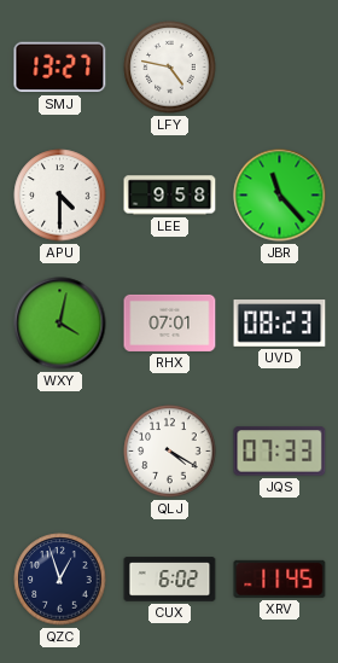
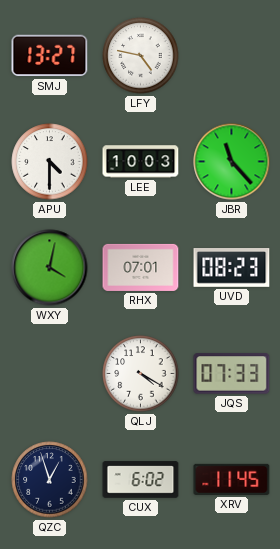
LEE: 9:58 -> 10:03 (141, 162)
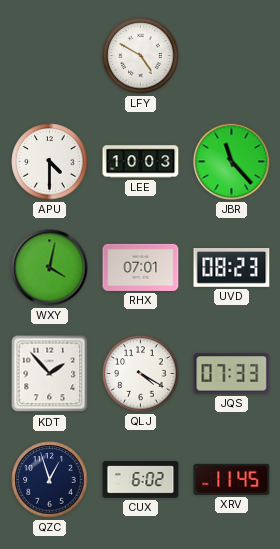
SMJ: 13:27 -> none (50, 56)
LFY: 4:47 -> 4:50 (141, 56)
KDT: none -> 1:53 (50, 374)
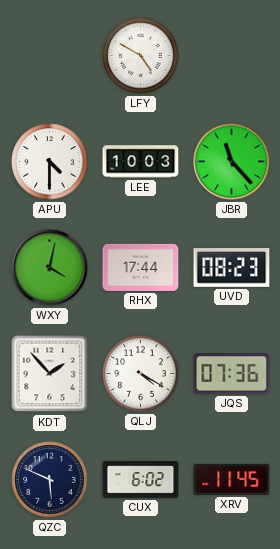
RHX: 07:01 -> 17:44 (141, 267)
JQS: 07:33 -> 07:36 (232, 374)
QZC: 12:57 -> 5:49 (50, 480)
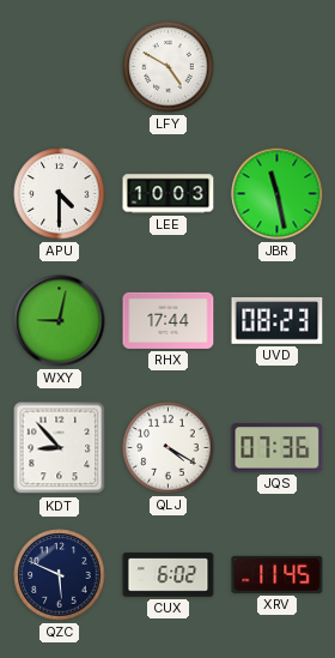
JBR: 11:23 -> 11:28 (278, 194)
WXY: 4:02 -> 9:02 (60, 321)
KDT: 1:53 -> 8:53 (60, 448)
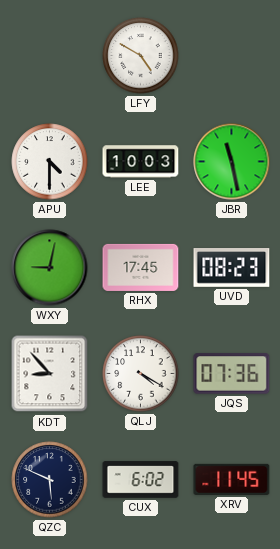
RHX: 17:44 -> 17:45 (141, 267)
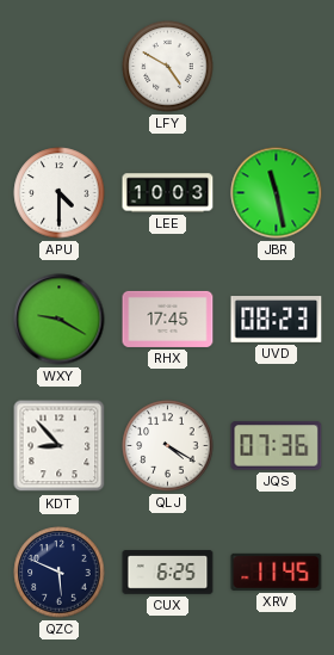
WXY: 9:02 -> 9:20 (60, 320)
CUX: 6:02 -> 6:25 (168, 573)
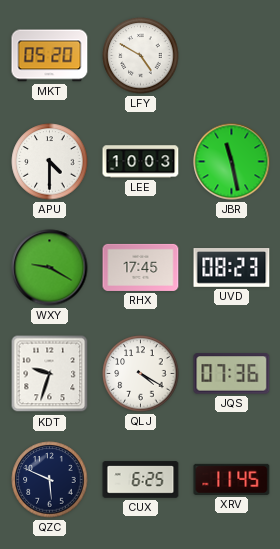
MKT: none -> 05:20 (50, 56)
KDT: 8:53 -> 9:33 (50, 374)
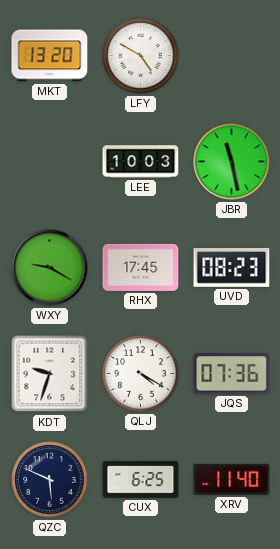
MKT: 05:20 -> 13:20 (50, 56)
APU: 4:30 -> none (50, 162)
XRV: 11:45 -> 11:40 (232, 479)
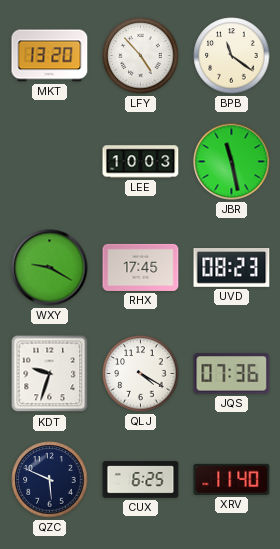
LFY: 4:50 -> 4:53 (141, 56)
BPB: none -> 11:21 (232, 56)
